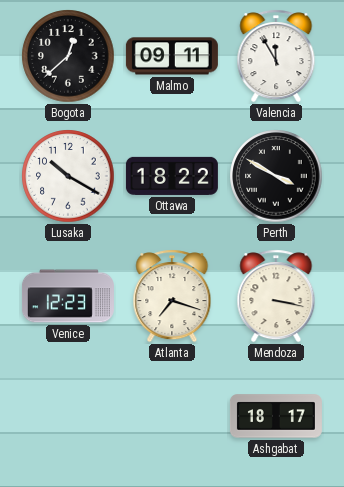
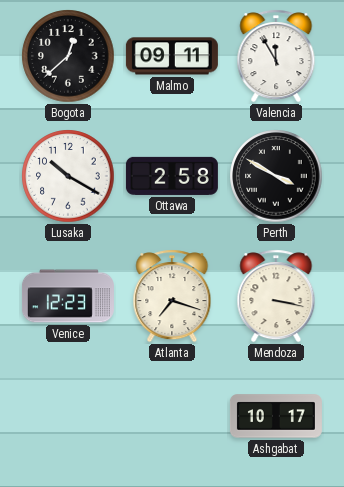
Ottawa: 18:22 -> 2:58 (172, 176)
Ashgabat: 18:17 -> 10:17 (276, 416)
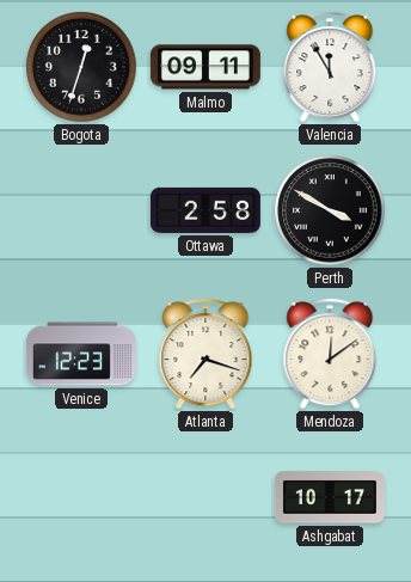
Bogota: 12:38 -> 12:33 (81, 67)
Lusaka: 10:20 -> none (68, 176)
Mendoza: 3:17 -> 12:09 (330, 354)
